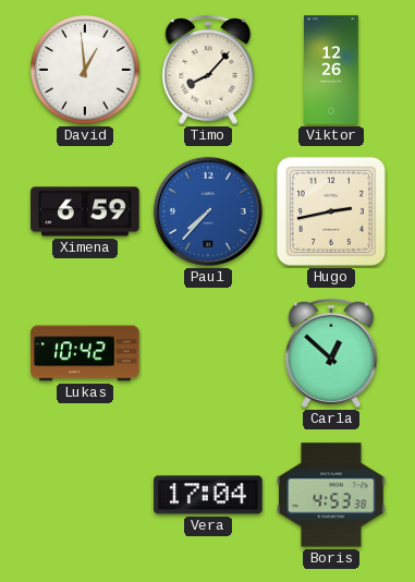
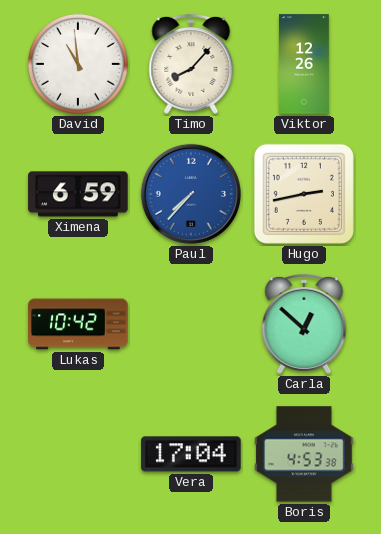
David: 12:59 -> 10:59 (78, 64)
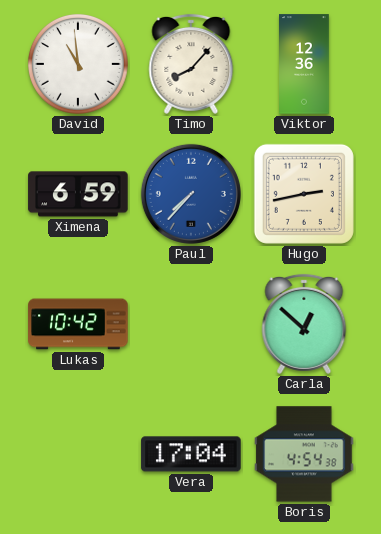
Viktor: 12:26 -> 12:36 (305, 64)
Boris: 4:53 -> 4:54 (304, 454)
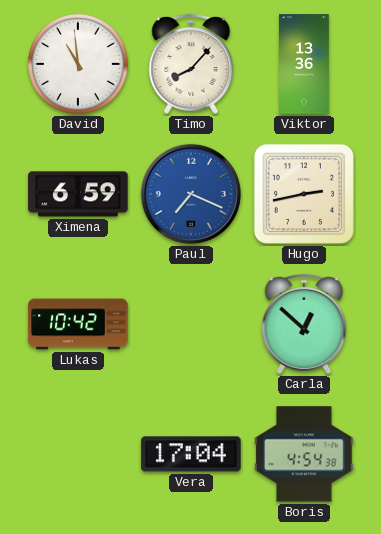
Viktor: 12:36 -> 13:36 (305, 64)
Paul: 7:37 -> 7:19 (191, 194)
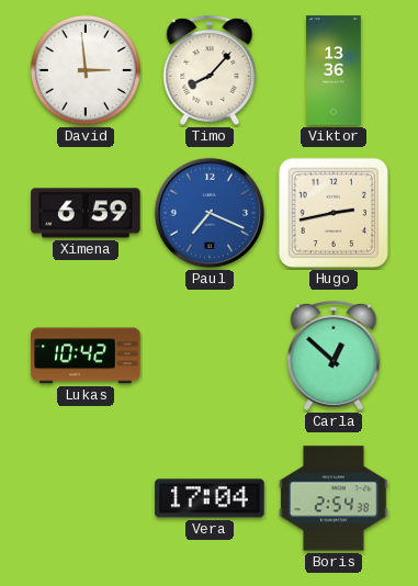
David: 10:59 -> 2:59 (86, 70)
Boris: 4:54 -> 2:54 (334, 498)
